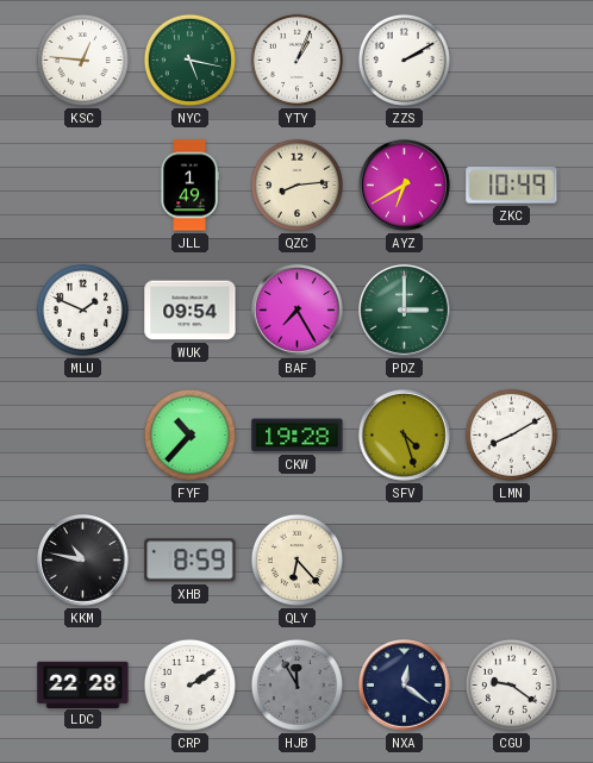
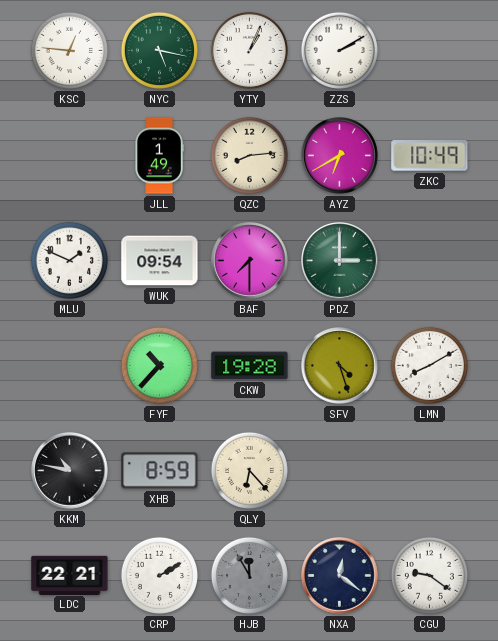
BAF: 7:25 -> 7:30 (250, 261)
LDC: 22:28 -> 22:21 (70, 575)
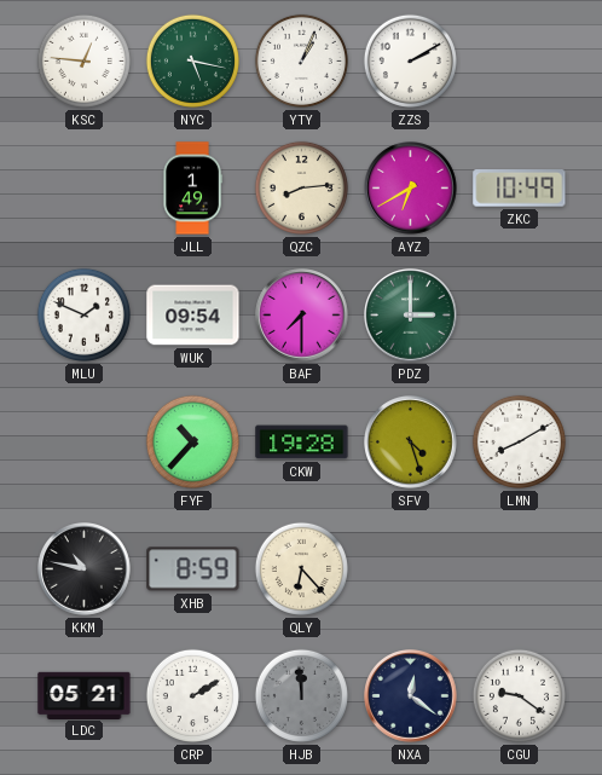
LDC: 22:21 -> 05:21 (85, 695)
HJB: 11:55 -> 11:59 (301, 695)
